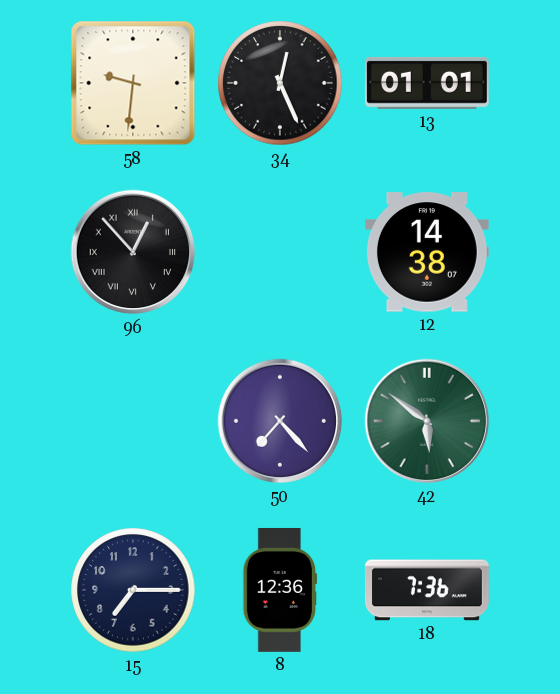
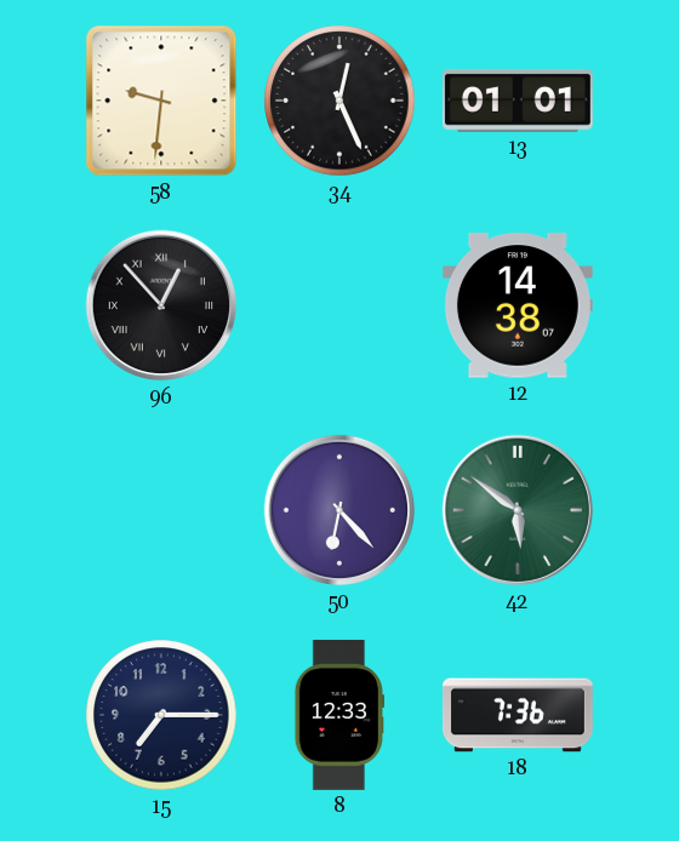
50: 7:23 -> 6:23 (339, 510)
8: 12:36 -> 12:33 (339, 715)
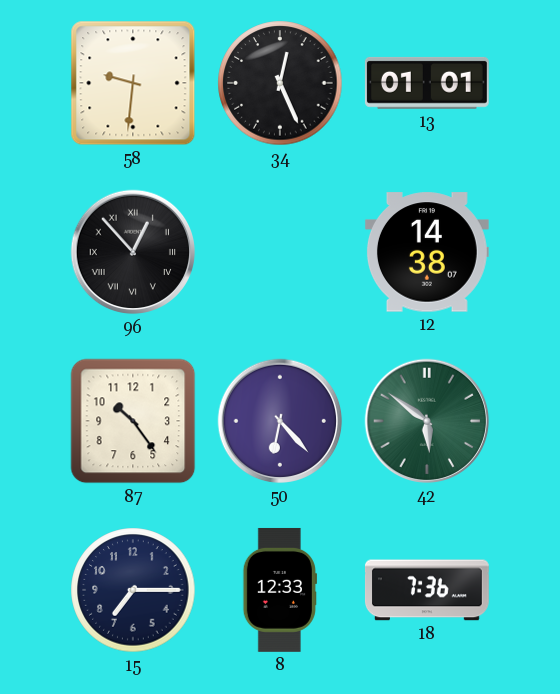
87: none -> 10:24 (133, 421)
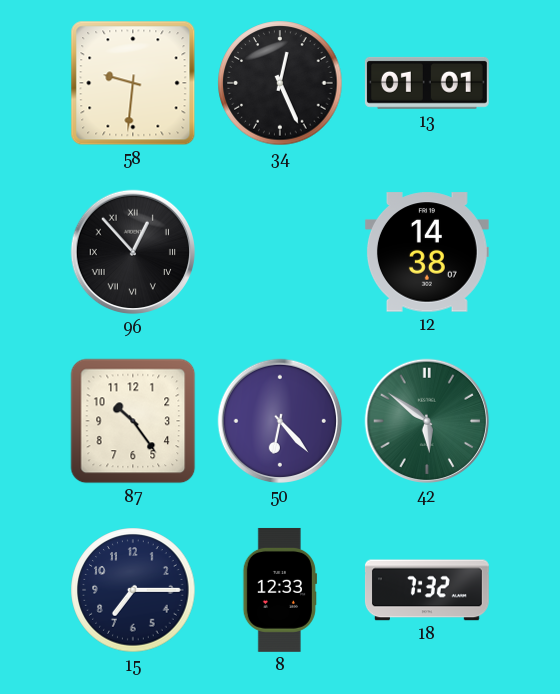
18: 7:36 -> 7:32 (427, 590)
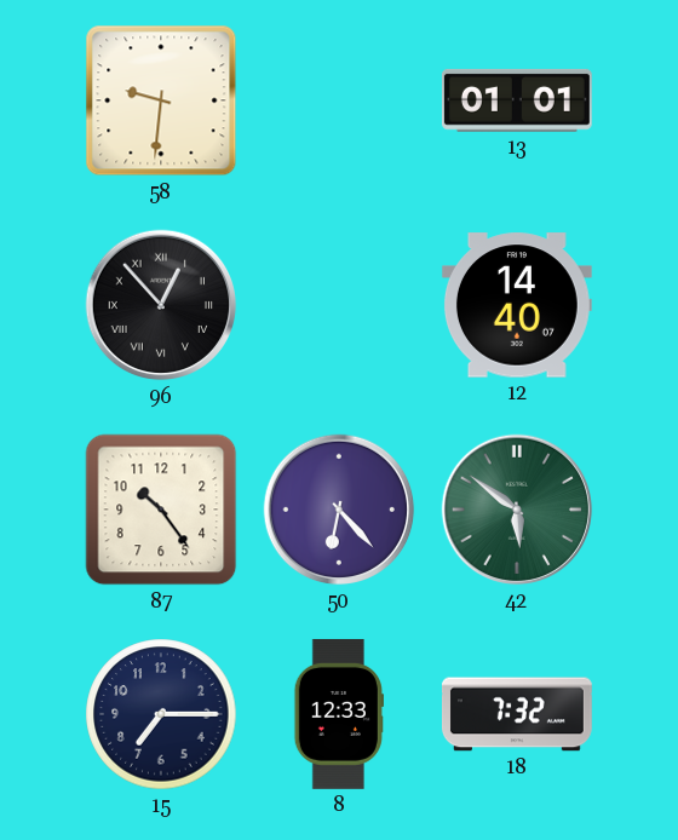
34: 12:26 -> none (280, 83)
12: 14:38 -> 14:40 (517, 305)
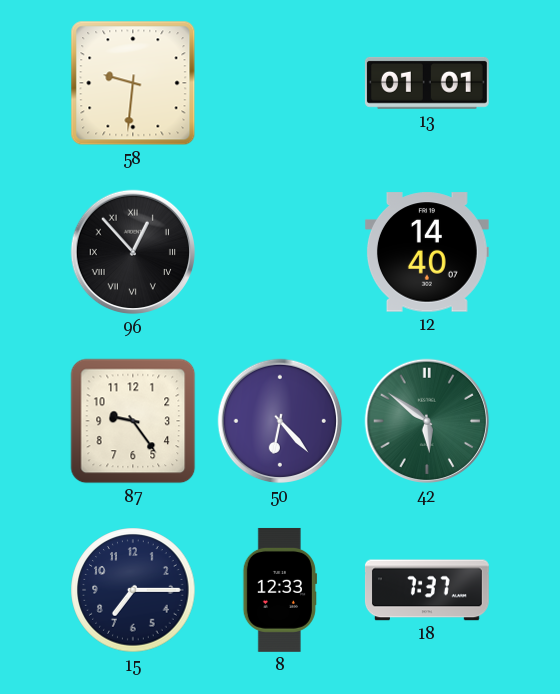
87: 10:24 -> 9:24 (133, 421)
18: 7:32 -> 7:37 (427, 590)
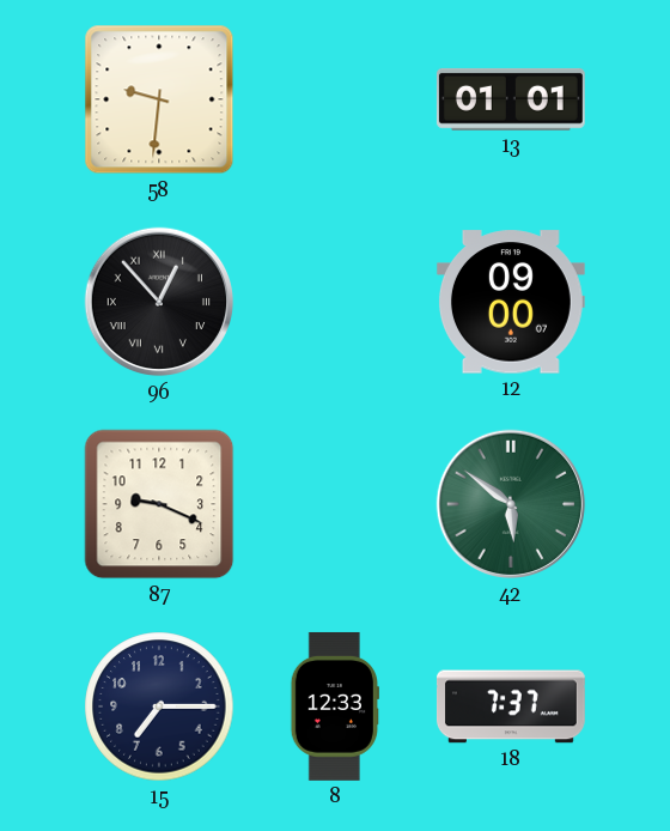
12: 14:40 -> 09:00 (511, 302)
87: 9:24 -> 9:19 (159, 504)
50: 6:23 -> none (280, 421)
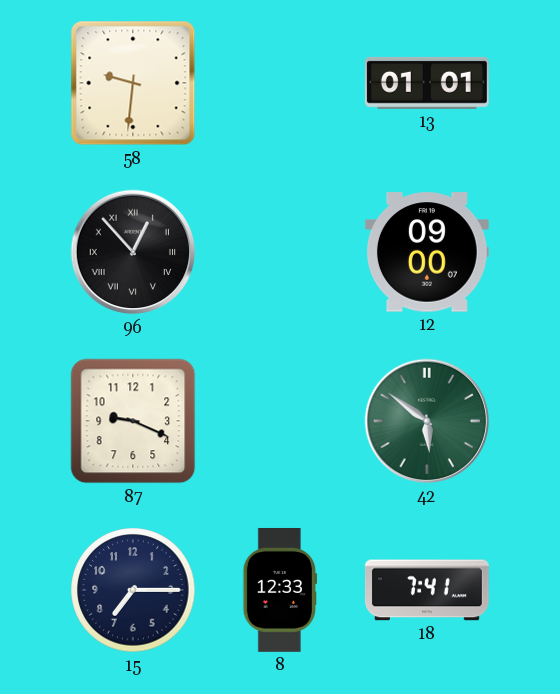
18: 7:37 -> 7:41 (427, 590)
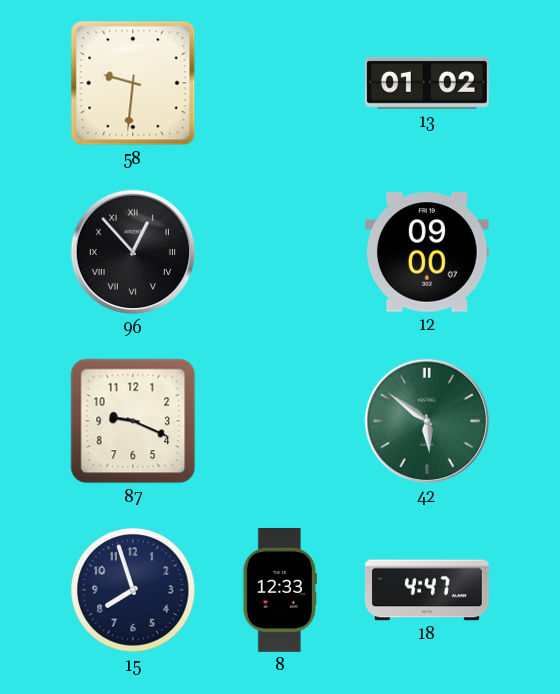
13: 01:01 -> 01:02 (427, 83)
15: 7:15 -> 7:57 (133, 590)
18: 7:41 -> 4:47 (427, 590)
